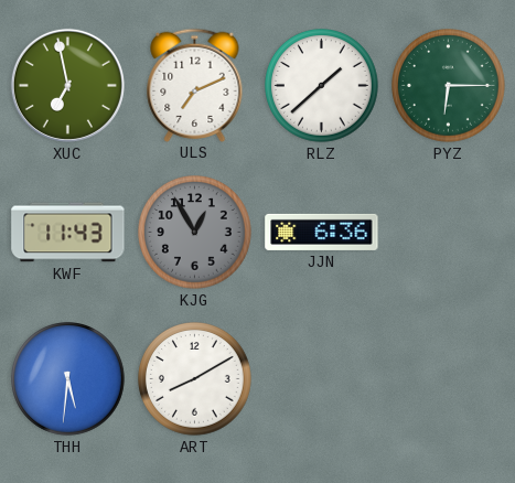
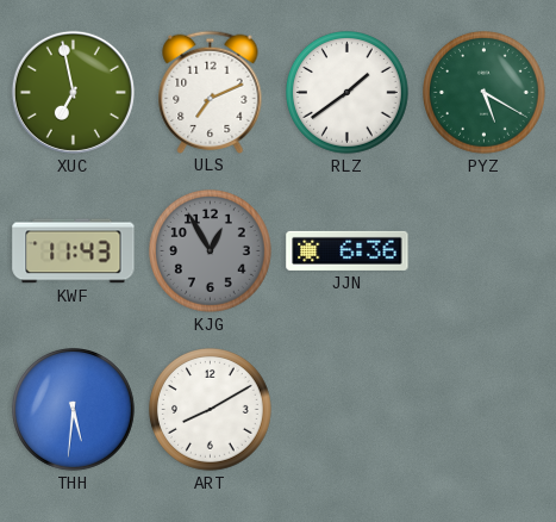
RLZ: 1:38 -> 1:39 (348, 93)
PYZ: 6:15 -> 5:20 (485, 93)
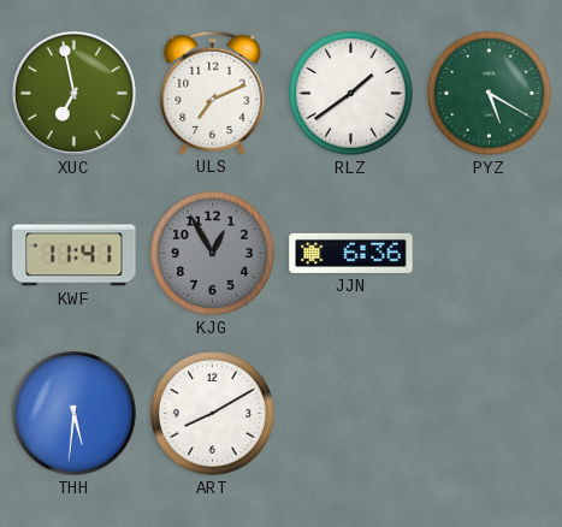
KWF: 11:43 -> 11:41 (75, 254)
